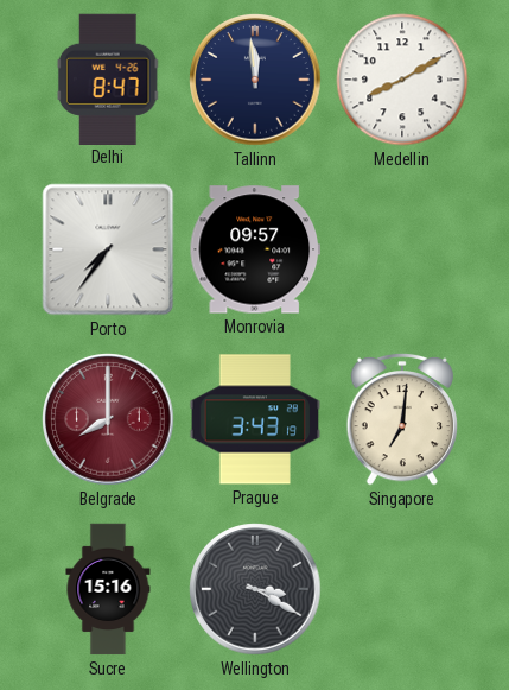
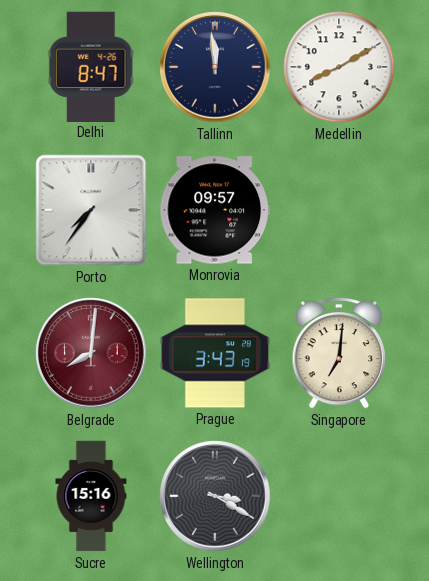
Belgrade: 8:00 -> 8:01 (91, 353)
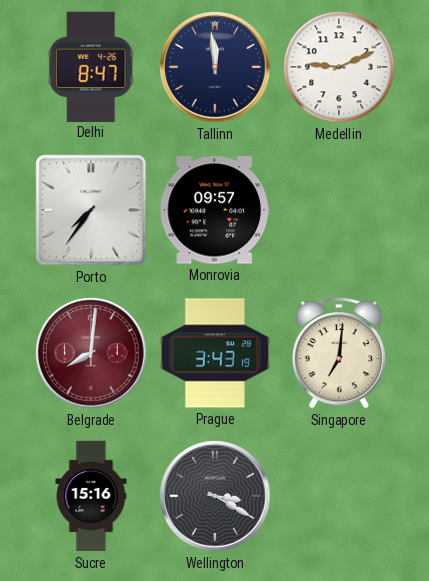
Medellin: 8:10 -> 9:11 (339, 67)
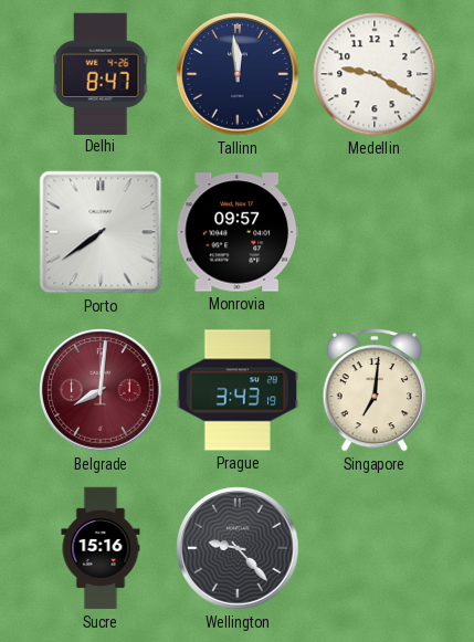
Medellin: 9:11 -> 9:20 (375, 74)
Porto: 7:36 -> 7:39 (101, 232)
Wellington: 3:20 -> 9:23 (238, 548)
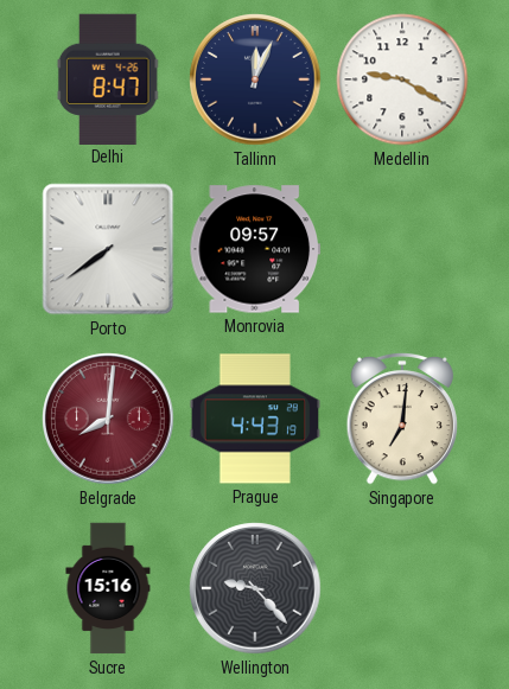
Tallinn: 11:59 -> 12:04 (255, 79)
Prague: 3:43 -> 4:43 (255, 419)
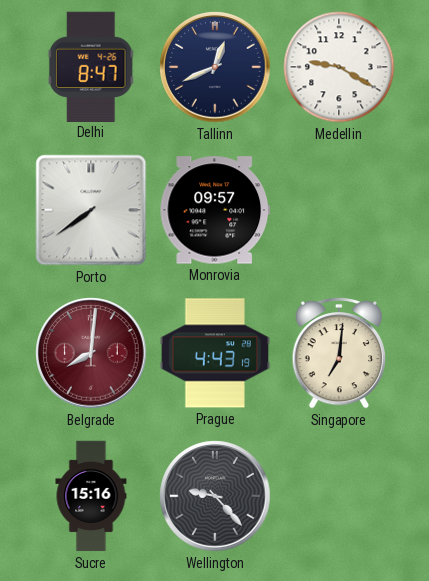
Tallinn: 12:04 -> 12:41 (215, 67)
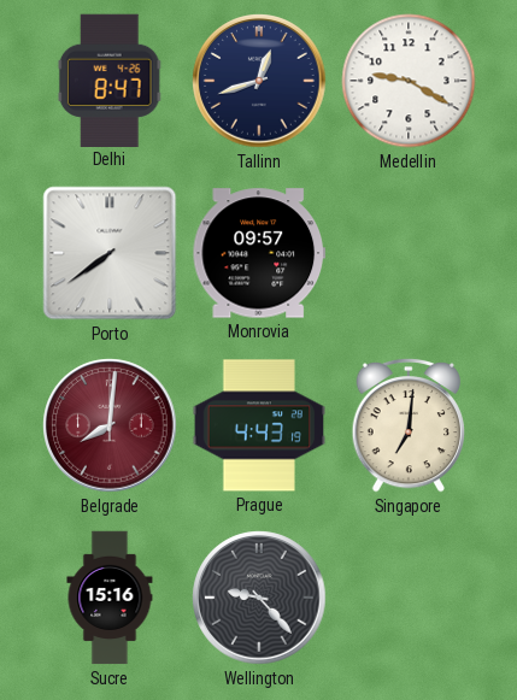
Tallinn: 12:41 -> 12:42 (259, 81)
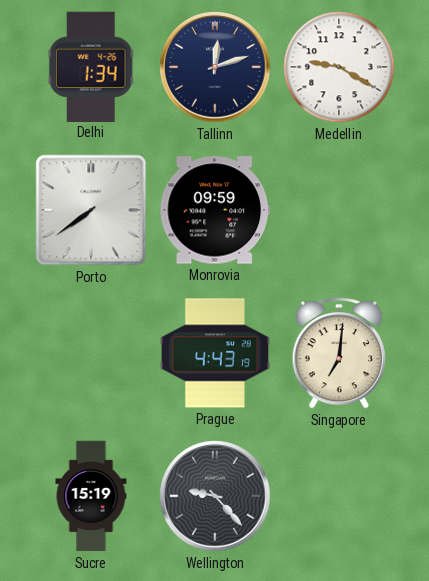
Delhi: 8:47 -> 1:34 (91, 66)
Tallinn: 12:42 -> 12:12 (215, 67)
Monrovia: 09:57 -> 09:59 (214, 210)
Belgrade: 8:01 -> none (110, 425)
Sucre: 15:16 -> 15:19 (91, 496)
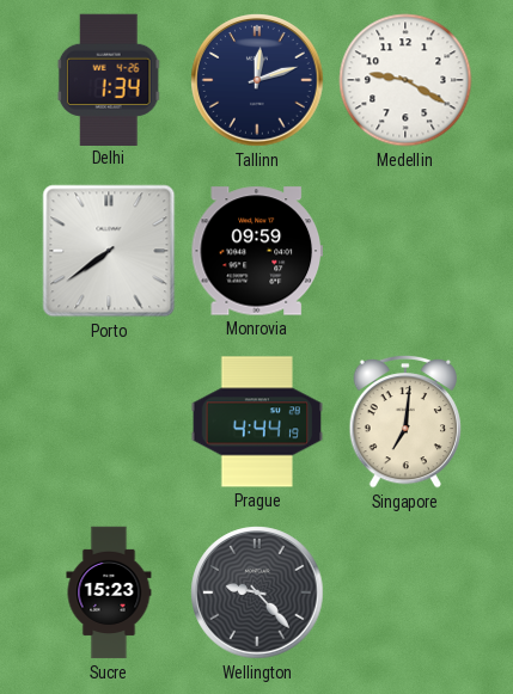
Prague: 4:43 -> 4:44 (257, 422)
Sucre: 15:19 -> 15:23 (109, 592)
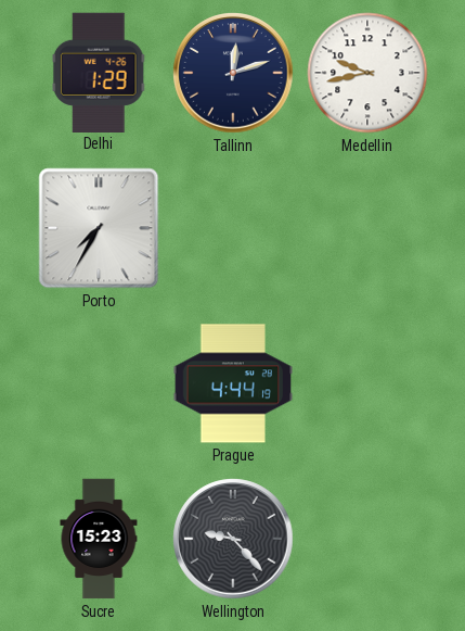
Delhi: 1:34 -> 1:29 (99, 72)
Medellin: 9:20 -> 9:43 (367, 73)
Porto: 7:39 -> 7:35 (99, 228)
Monrovia: 09:59 -> none (256, 251)
Singapore: 7:01 -> none (405, 422)
